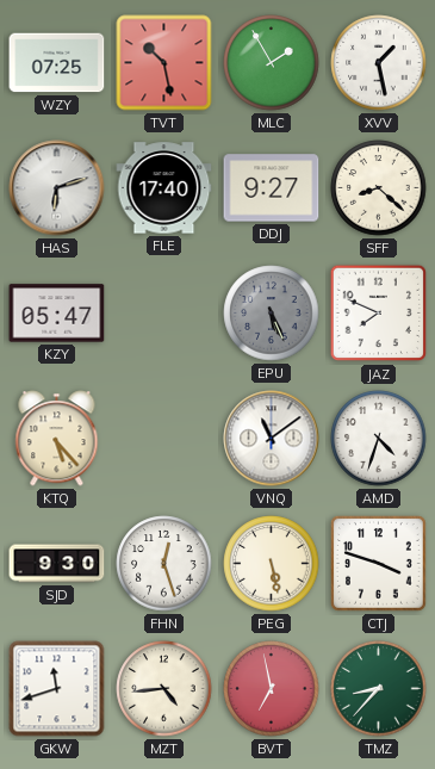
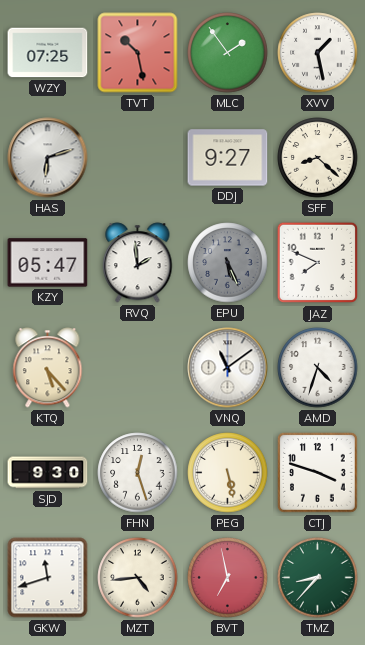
MLC: 1:55 -> 1:54 (228, 53)
FLE: 17:40 -> none (164, 188)
RVQ: none -> 1:59 (138, 263)
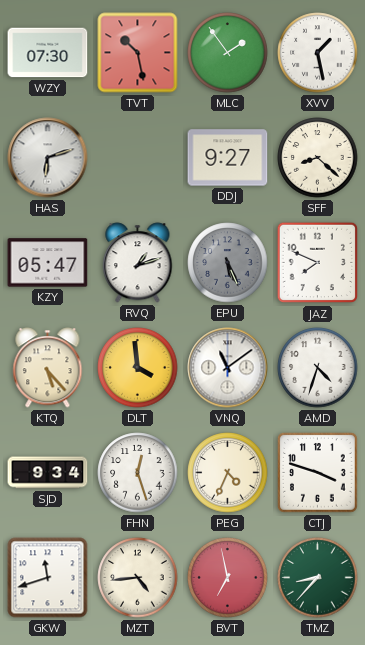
WZY: 07:25 -> 07:30 (48, 53)
RVQ: 1:59 -> 1:12 (138, 263)
DLT: none -> 3:59 (138, 368)
SJD: 9:30 -> 9:34 (48, 473)
PEG: 5:28 -> 4:34 (228, 473)
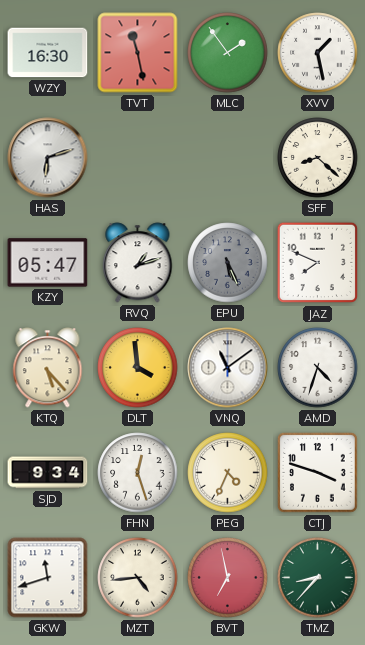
WZY: 07:30 -> 16:30 (48, 53)
TVT: 10:28 -> 11:28 (138, 53)
DDJ: 9:27 -> none (228, 158)
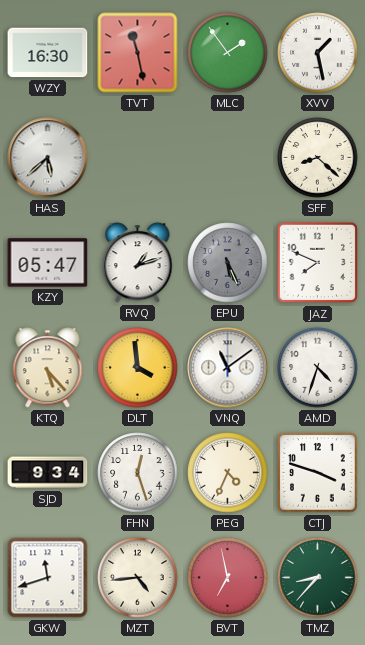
HAS: 6:12 -> 5:38 (48, 158)
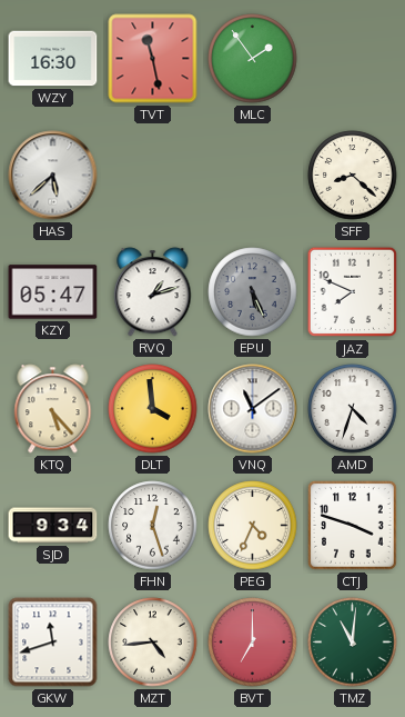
XVV: 1:28 -> none (318, 53)
BVT: 6:58 -> 7:00 (253, 643)
TMZ: 8:37 -> 11:01 (353, 643)
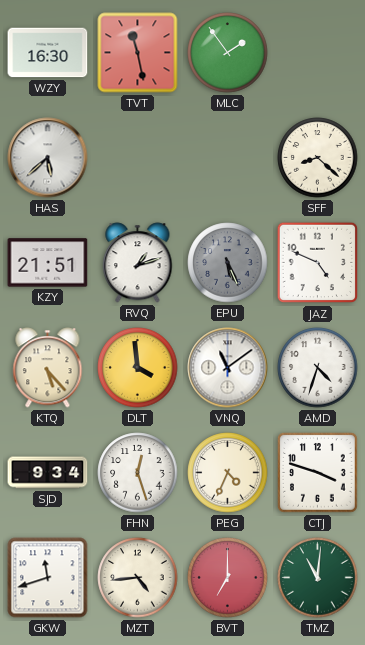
KZY: 05:47 -> 21:51 (48, 263)
JAZ: 7:49 -> 4:49 (318, 263)
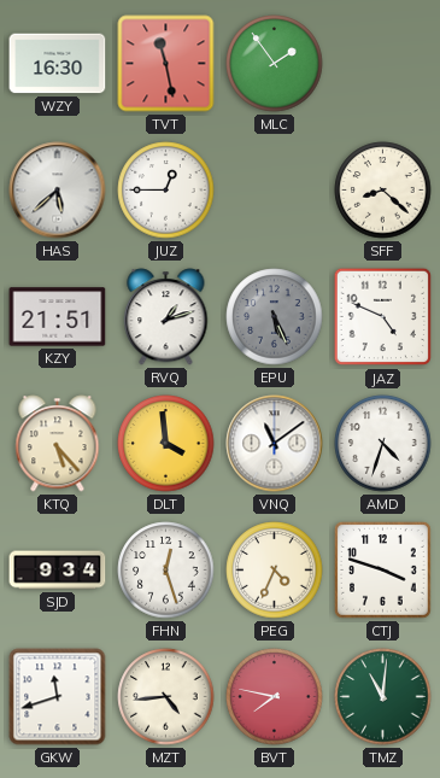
JUZ: none -> 12:45 (166, 191)
BVT: 7:00 -> 7:47 (275, 697)
